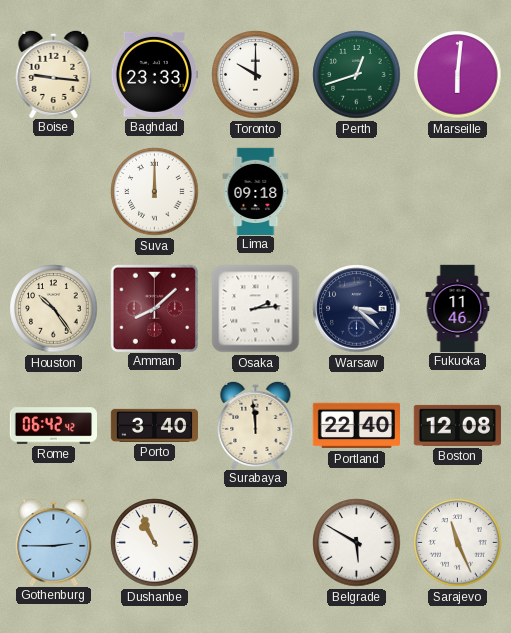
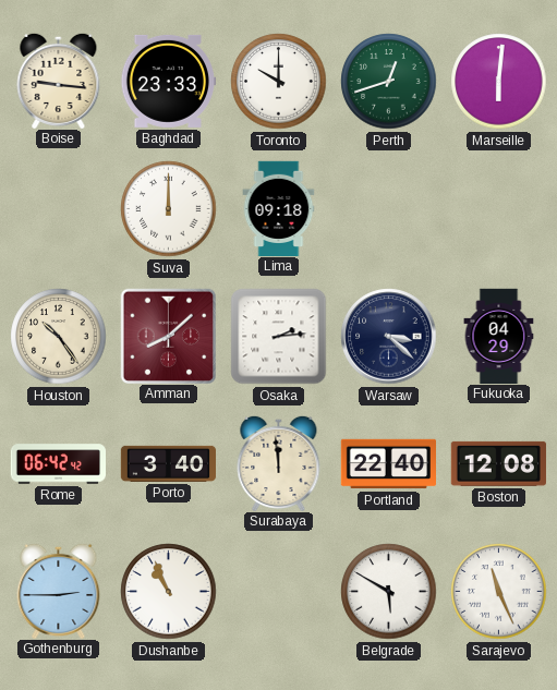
Fukuoka: 11:46 -> 04:29 (499, 336)
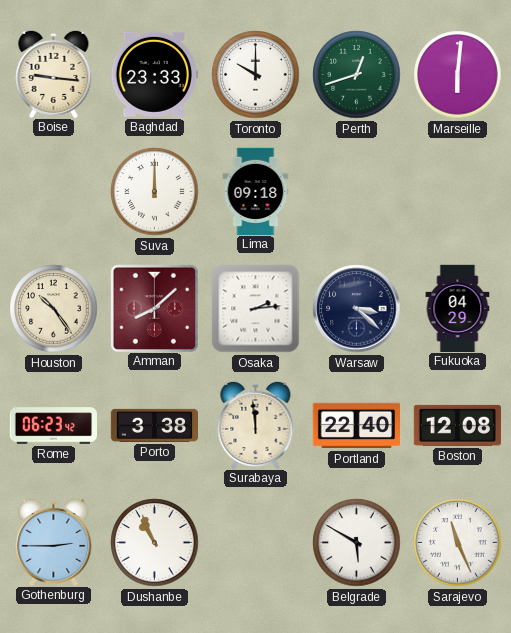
Rome: 06:42 -> 06:23 (53, 426)
Porto: 3:40 -> 3:38 (155, 425)
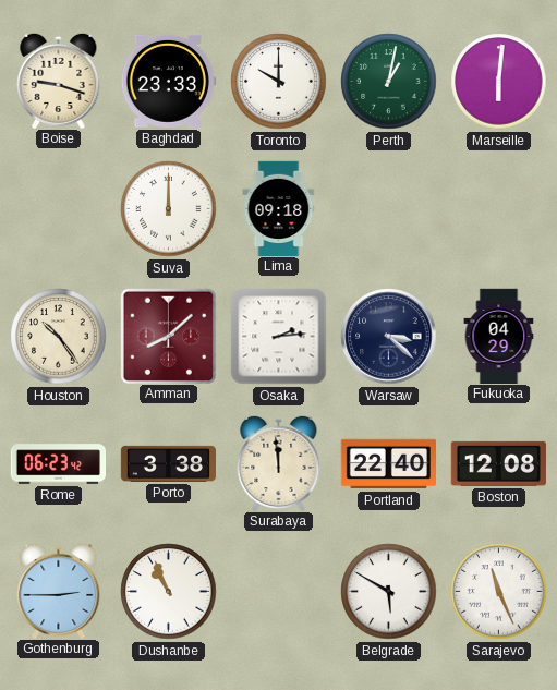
Boise: 9:16 -> 9:18 (59, 80)
Perth: 12:42 -> 1:02 (389, 82)
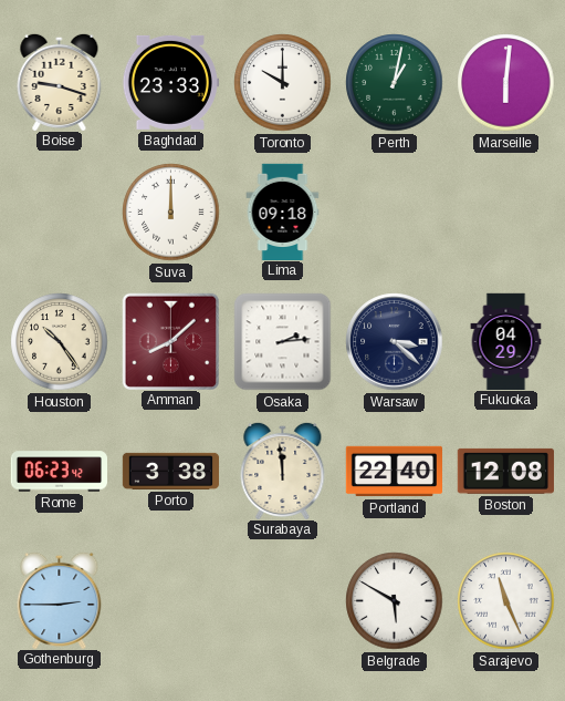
Dushanbe: 10:56 -> none (169, 592)
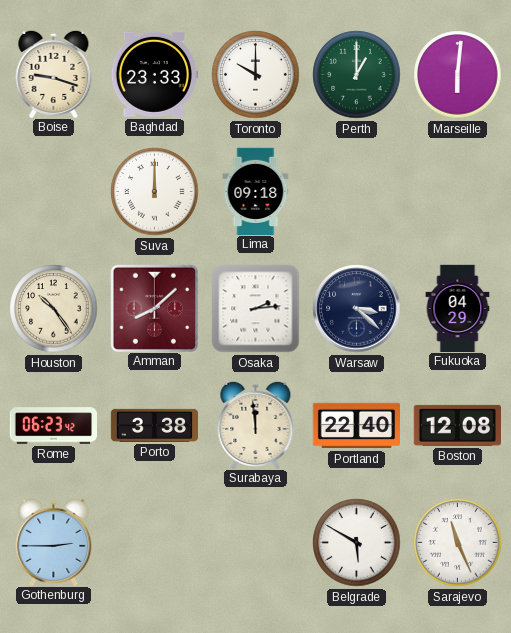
Perth: 1:02 -> 1:00 (357, 75)
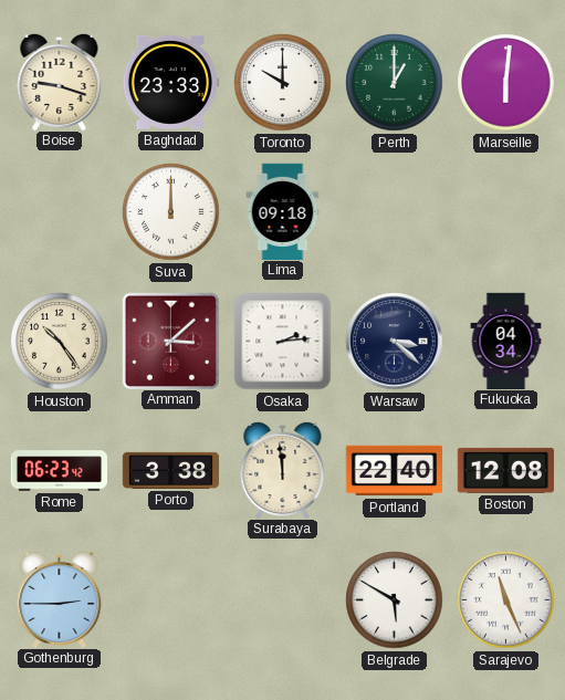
Amman: 8:08 -> 3:08 (170, 341)
Fukuoka: 04:29 -> 04:34 (506, 341)
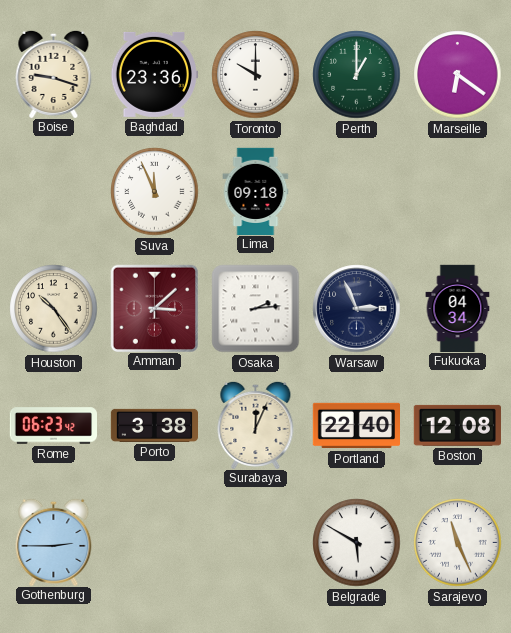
Baghdad: 23:33 -> 23:36 (154, 74)
Marseille: 6:01 -> 6:21 (458, 75)
Suva: 12:00 -> 11:56 (155, 192)
Warsaw: 3:22 -> 2:56 (357, 309)
Surabaya: 11:59 -> 12:04 (256, 424)
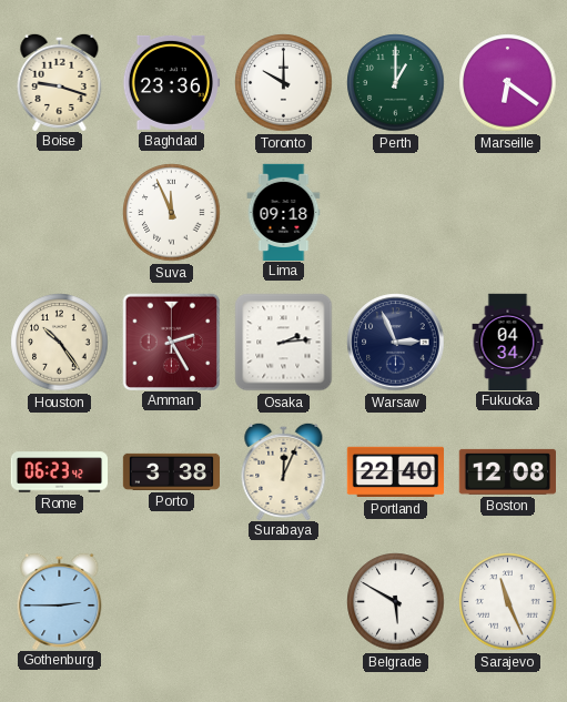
Amman: 3:08 -> 2:25 (171, 342)
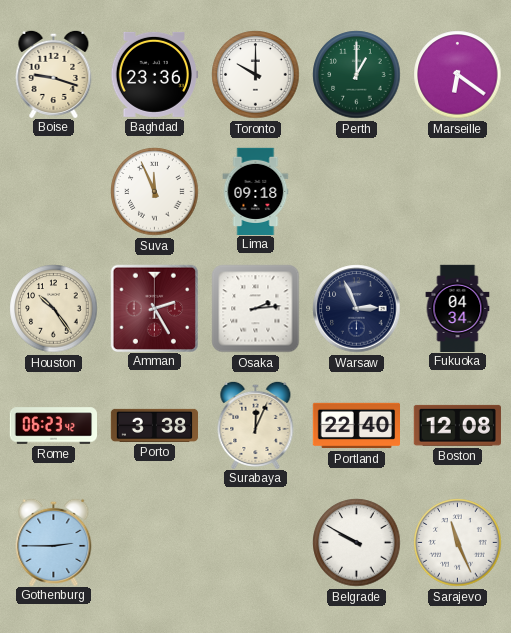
Belgrade: 5:50 -> 9:50 (357, 543)
